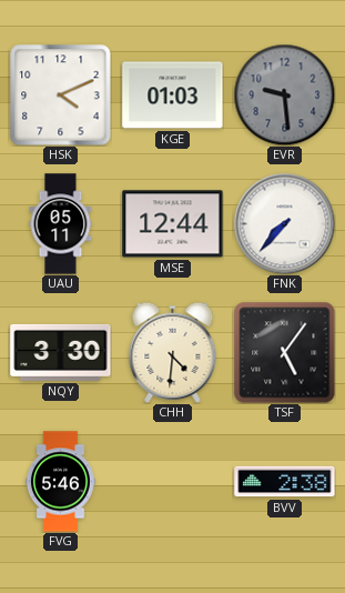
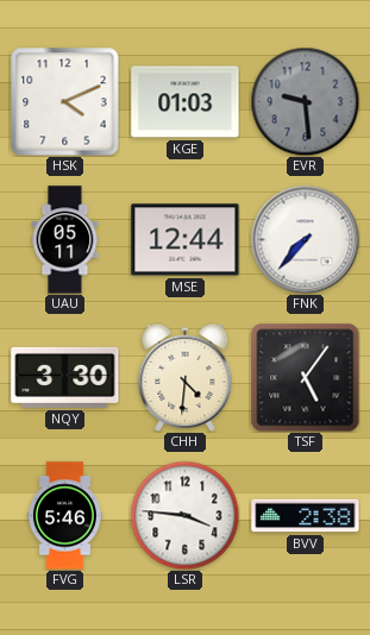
LSR: none -> 3:46 (184, 515)
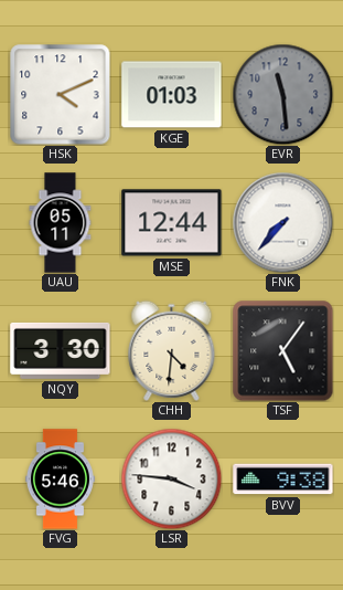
EVR: 9:29 -> 11:29 (282, 94)
BVV: 2:38 -> 9:38 (283, 480)
